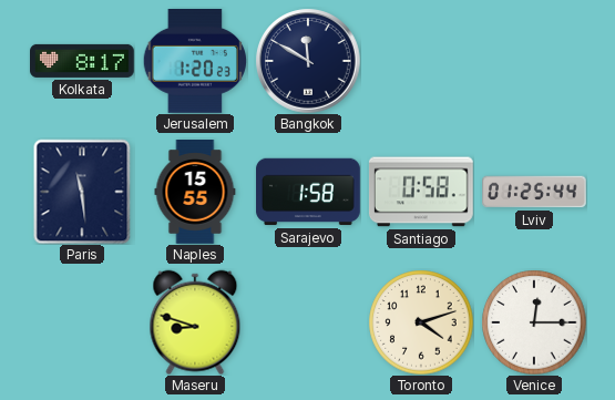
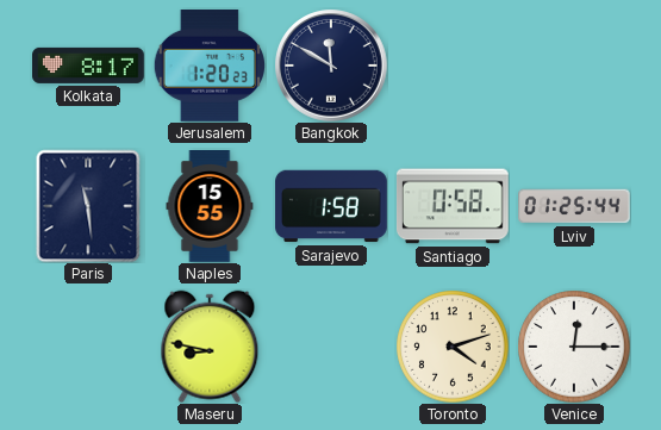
Maseru: 8:48 -> 8:47 (210, 347)
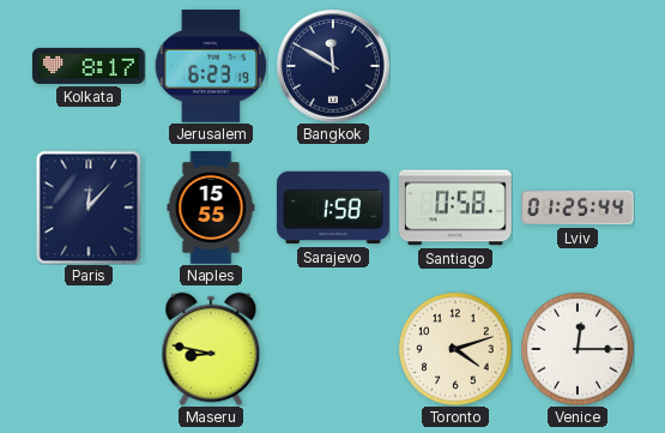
Jerusalem: 1:20 -> 6:23 (210, 67)
Paris: 11:29 -> 12:07 (89, 208)
